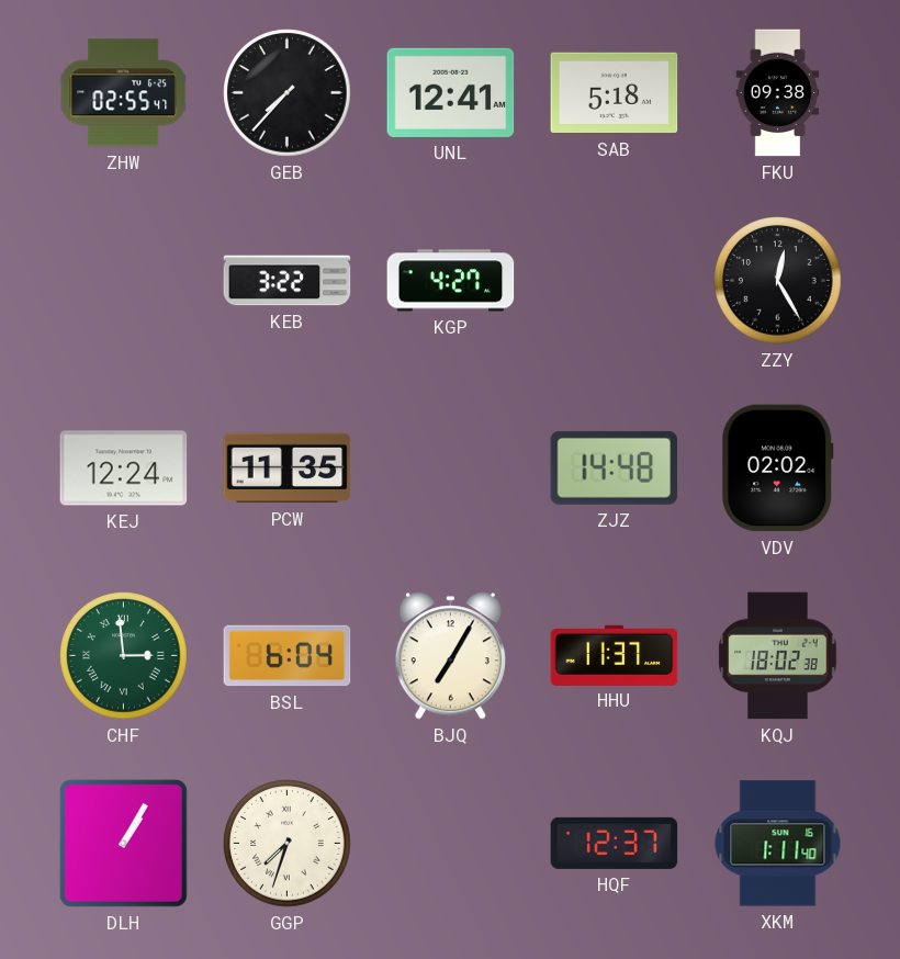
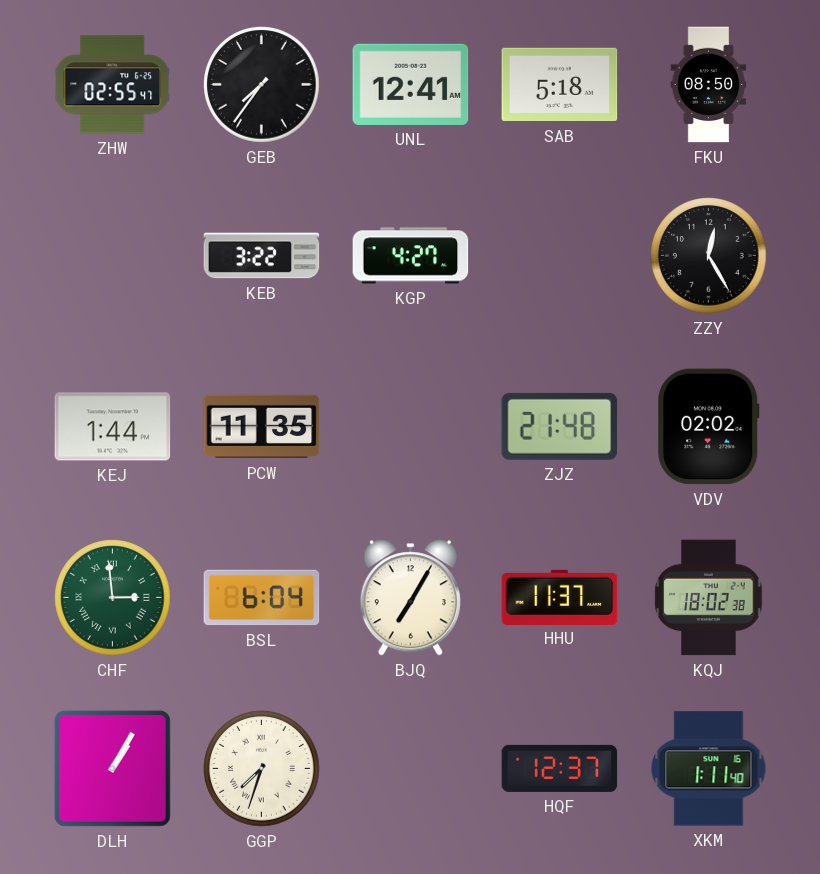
GEB: 7:37 -> 7:36 (262, 85)
FKU: 09:38 -> 08:50 (709, 85)
KEJ: 12:24 -> 1:44 (113, 427)
ZJZ: 14:48 -> 21:48 (560, 426)
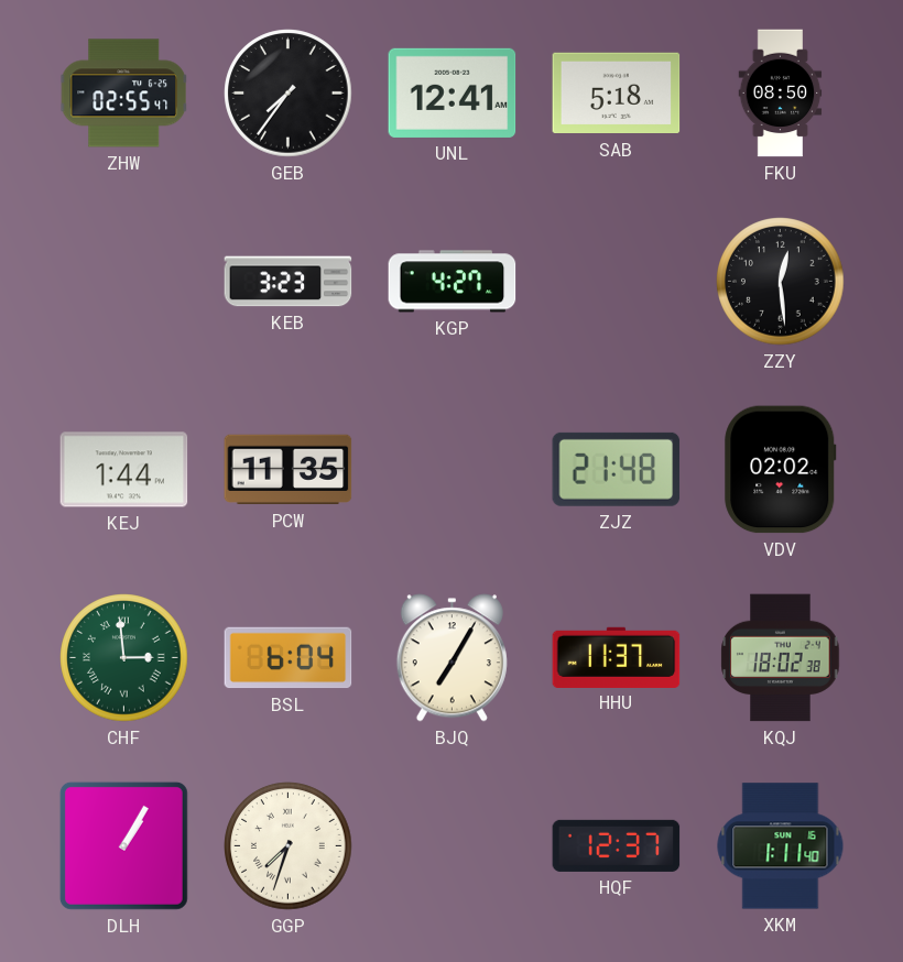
KEB: 3:22 -> 3:23 (289, 282)
ZZY: 12:25 -> 12:29 (781, 282)
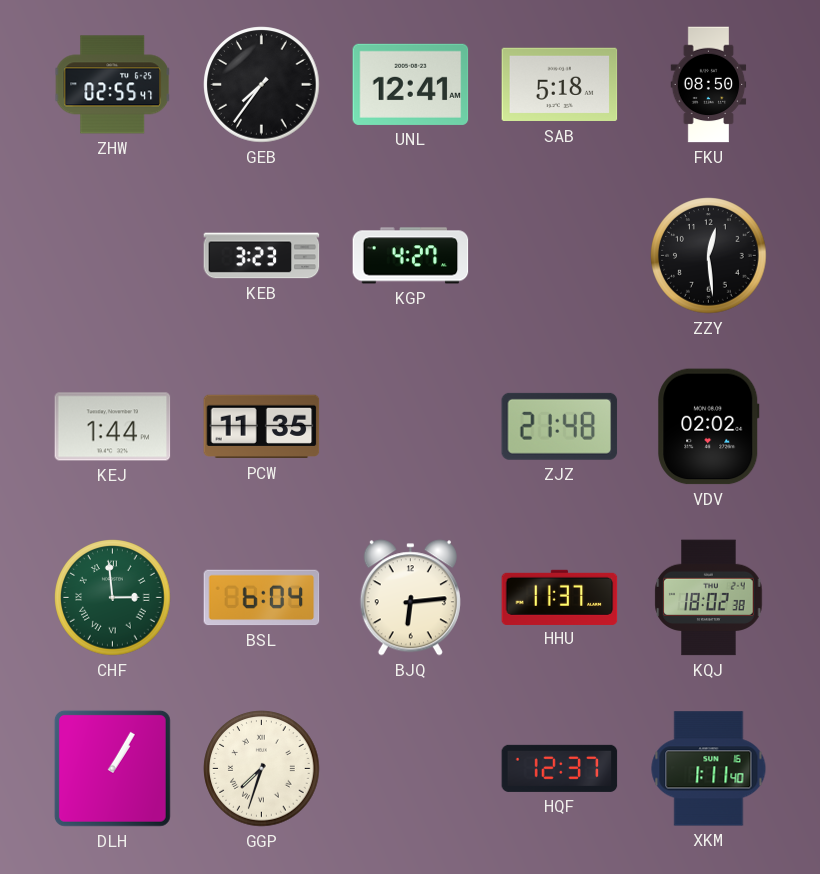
BJQ: 7:05 -> 6:14 (410, 598)
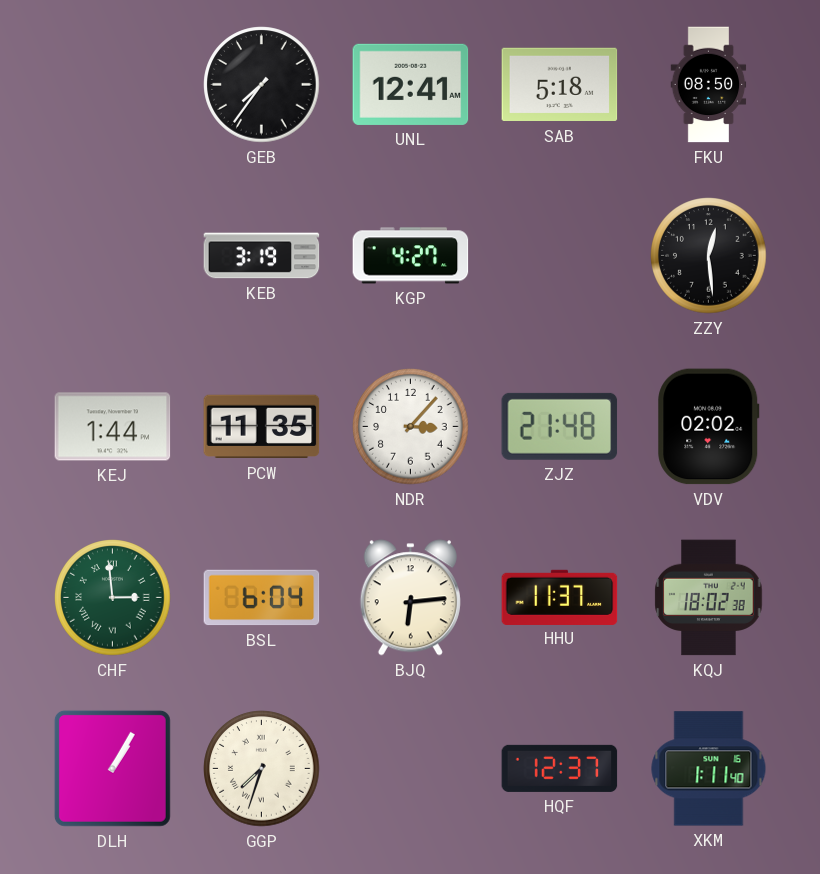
ZHW: 02:55 -> none (112, 85)
KEB: 3:23 -> 3:19 (262, 256)
NDR: none -> 3:07 (411, 427)
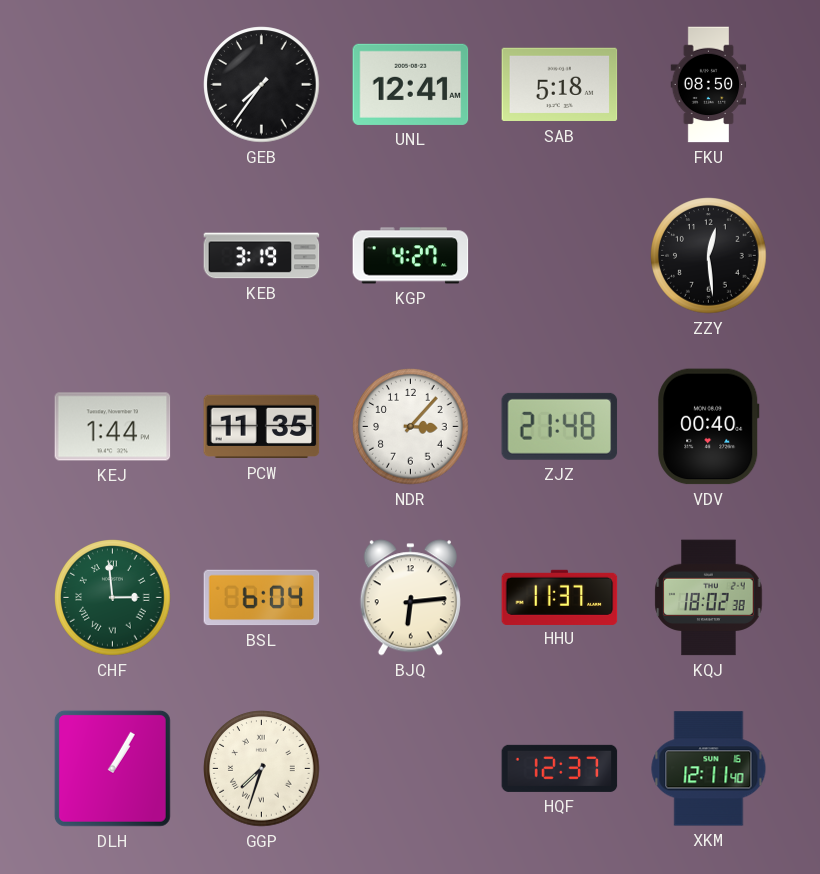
VDV: 02:02 -> 00:40 (709, 427)
XKM: 1:11 -> 12:11 (709, 769)
